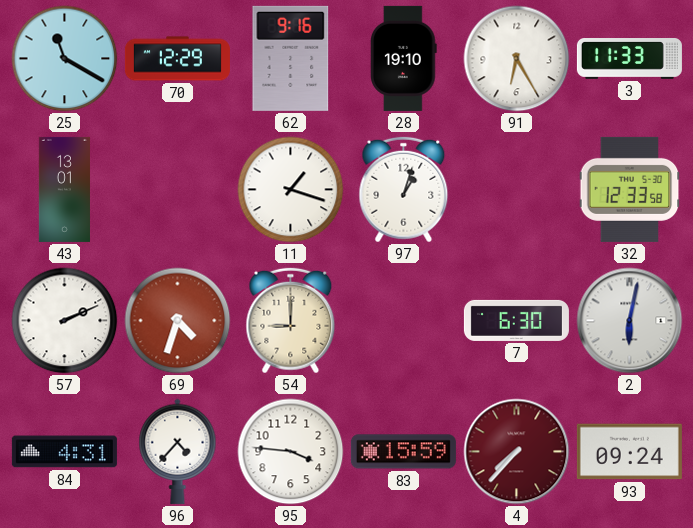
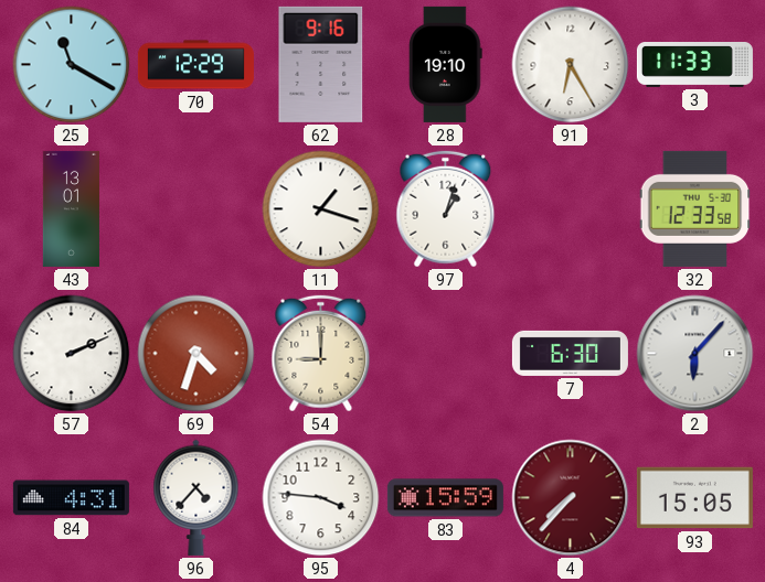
2: 6:02 -> 6:07 (695, 354)
93: 09:24 -> 15:05 (694, 498)
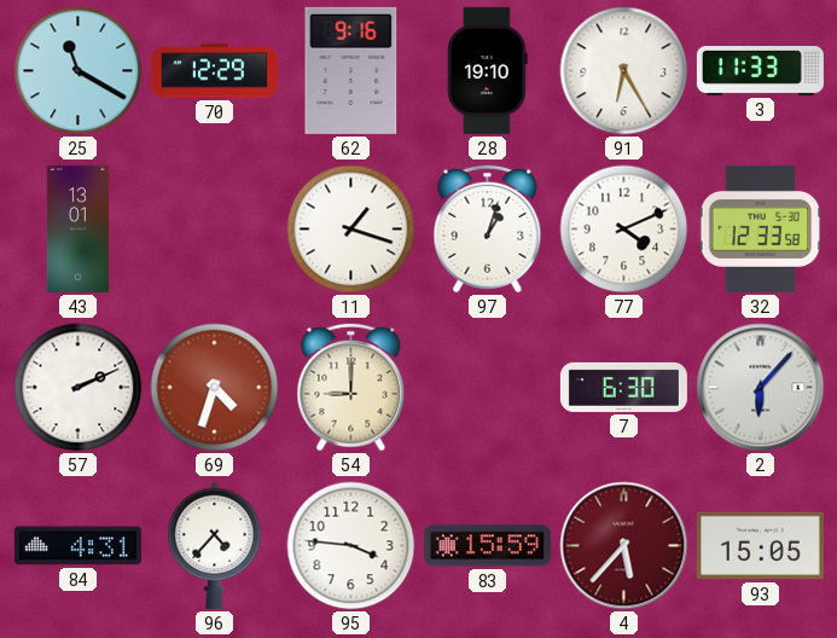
77: none -> 4:11 (624, 230)
4: 7:37 -> 5:37 (624, 546)
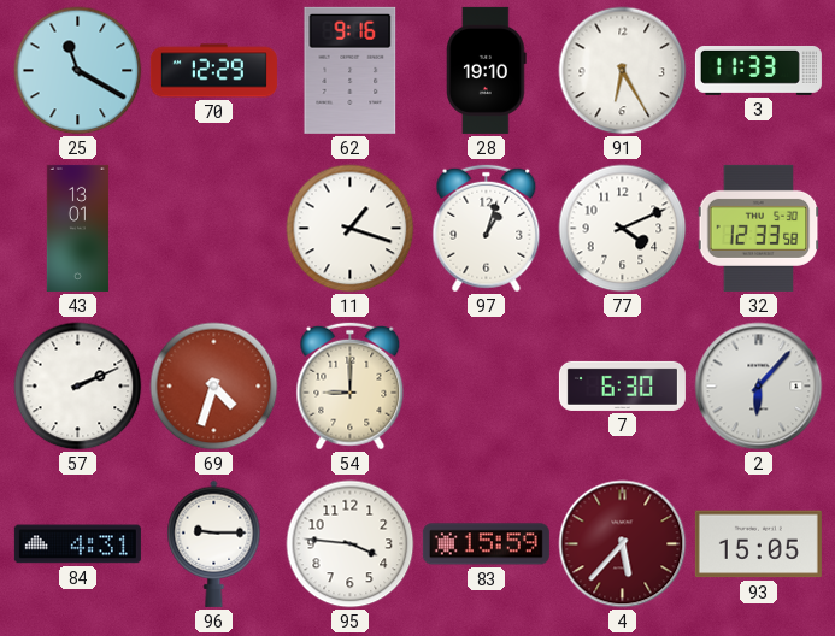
96: 4:37 -> 9:15 (214, 543)
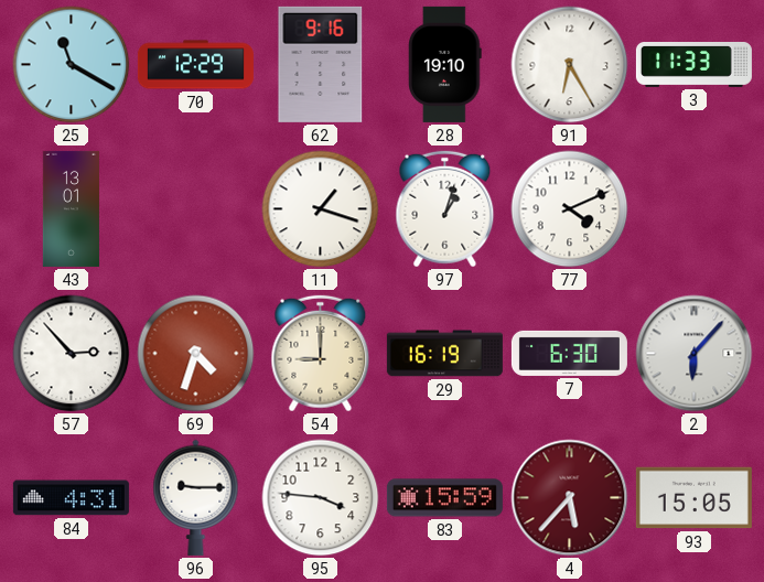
32: 12:33 -> none (759, 228)
57: 2:11 -> 2:53 (72, 354)
29: none -> 16:19 (444, 354)
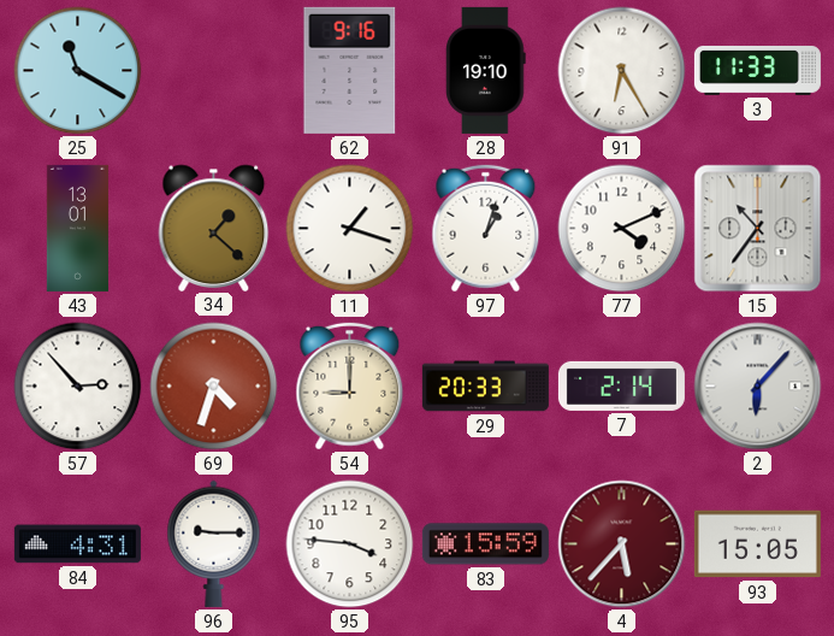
70: 12:29 -> none (195, 65)
34: none -> 1:22 (214, 228)
15: none -> 10:36 (758, 229)
29: 16:19 -> 20:33 (485, 387)
7: 6:30 -> 2:14 (621, 385)
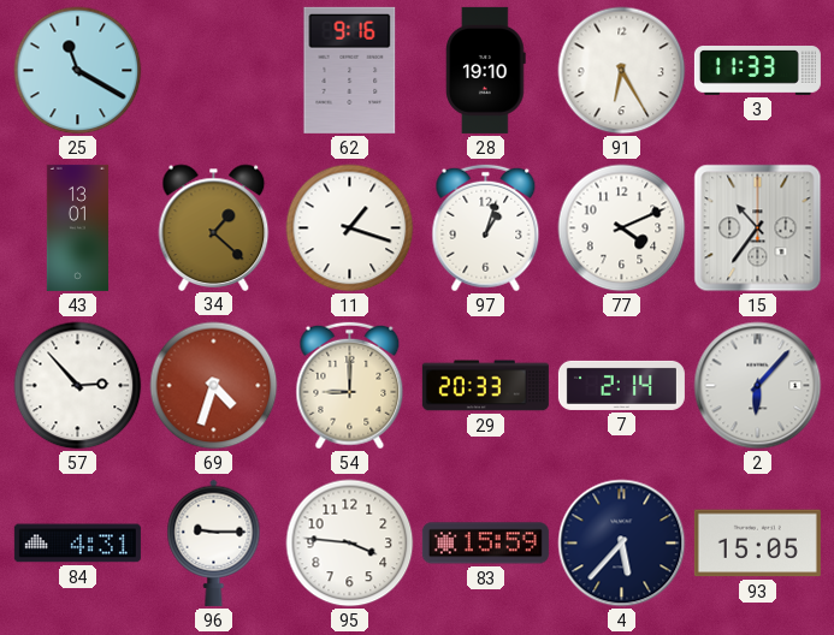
4 dial: burgundy -> navy (622, 544)
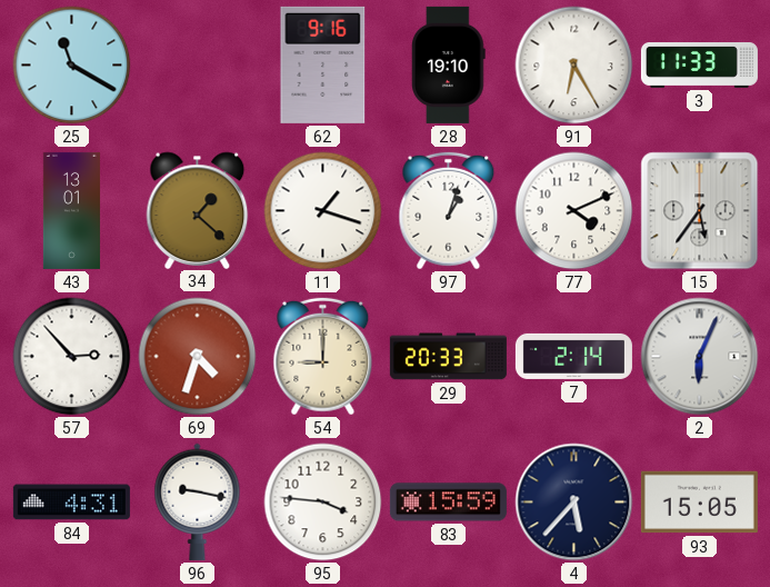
15: 10:36 -> 5:36 (700, 211)
2: 6:07 -> 6:04 (700, 357)
96: 9:15 -> 9:17 (198, 501)
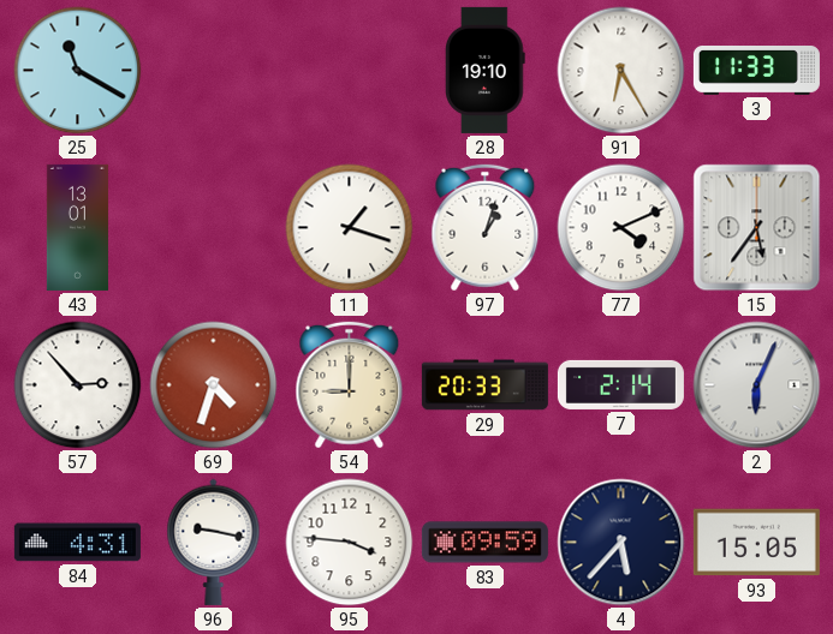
62: 9:16 -> none (323, 64)
34: 1:22 -> none (198, 210)
83: 15:59 -> 09:59 (484, 543)
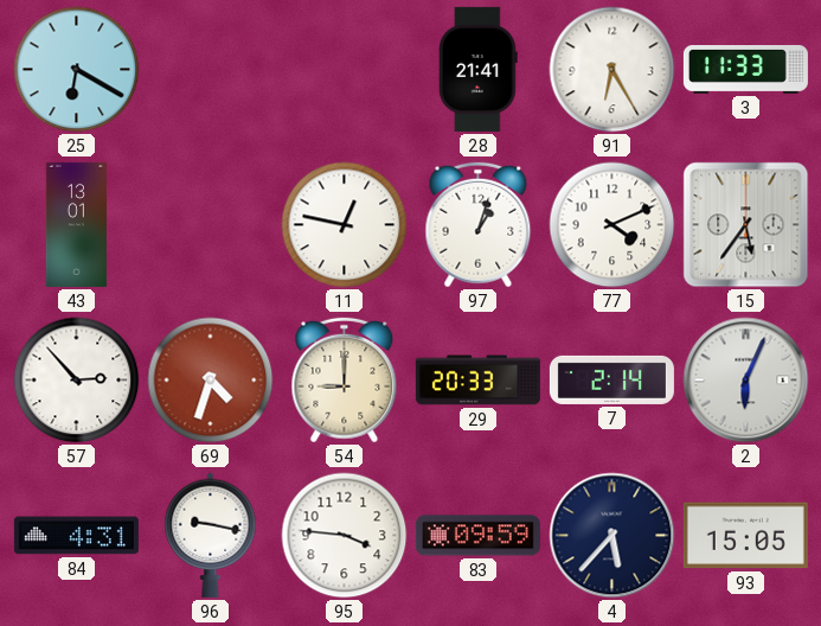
25: 11:20 -> 6:20 (77, 70)
28: 19:10 -> 21:41 (479, 69)
11: 1:18 -> 12:47 (345, 225)
